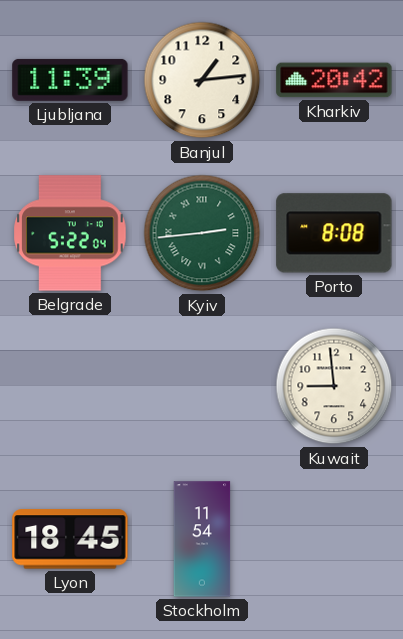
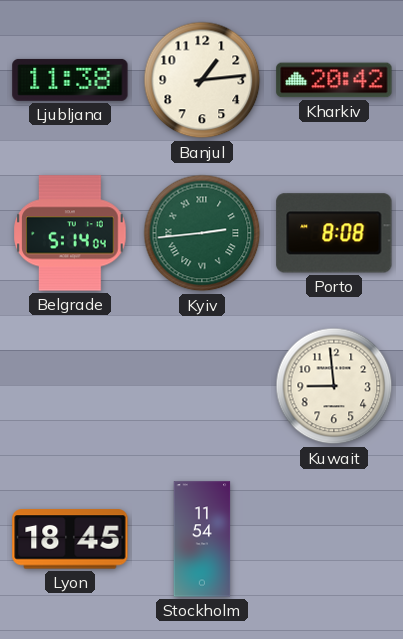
Ljubljana: 11:39 -> 11:38 (70, 80)
Belgrade: 5:22 -> 5:14 (70, 233)
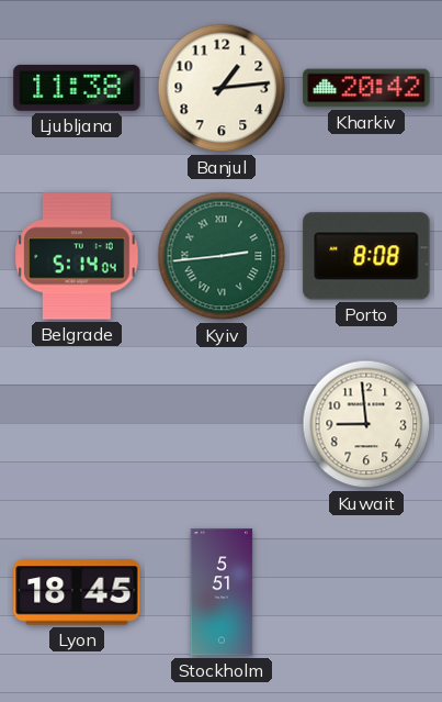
Stockholm: 11:54 -> 5:51 (222, 592)
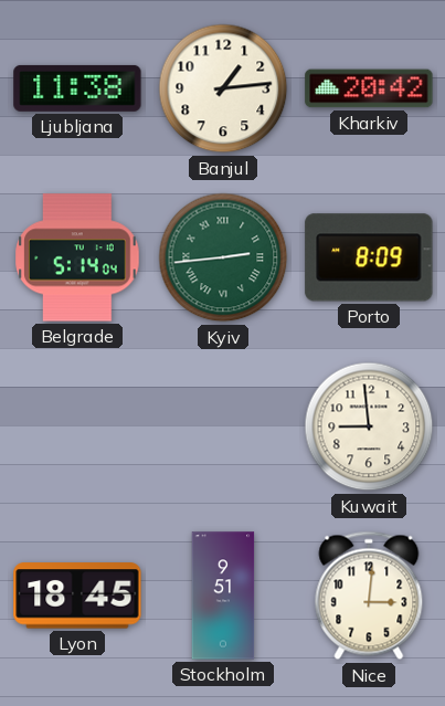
Porto: 8:08 -> 8:09 (369, 257)
Stockholm: 5:51 -> 9:51 (223, 596)
Nice: none -> 3:01 (369, 596)
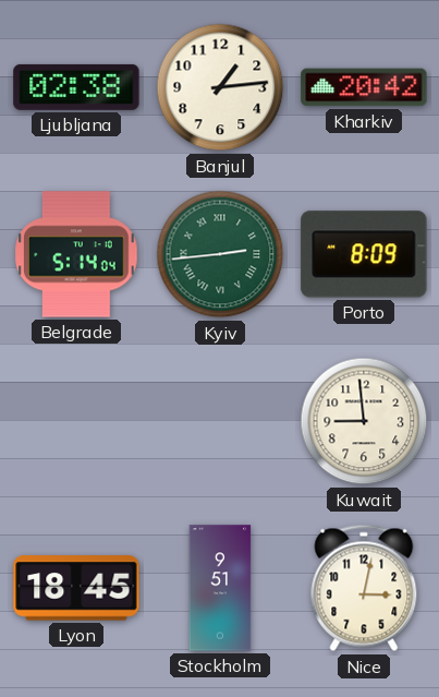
Ljubljana: 11:38 -> 02:38 (76, 87)
Nice: 3:01 -> 3:02 (364, 588)
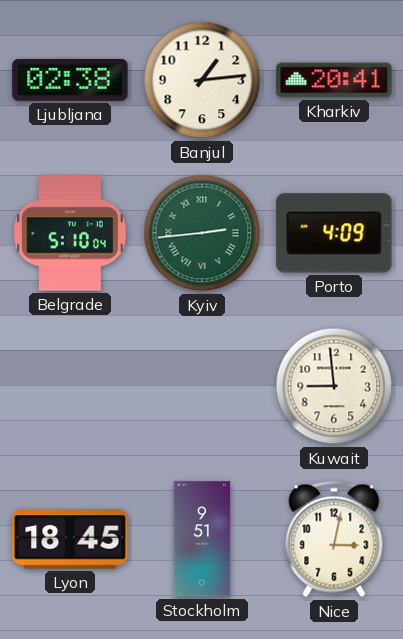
Kharkiv: 20:42 -> 20:41 (334, 80)
Belgrade: 5:14 -> 5:10 (70, 233)
Porto: 8:09 -> 4:09 (334, 233)
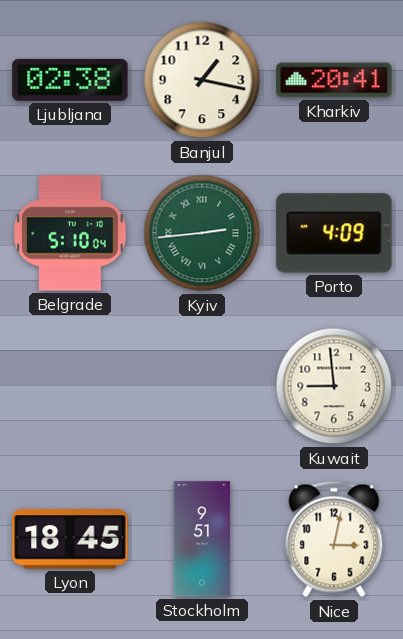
Banjul: 1:14 -> 1:17 (202, 80)
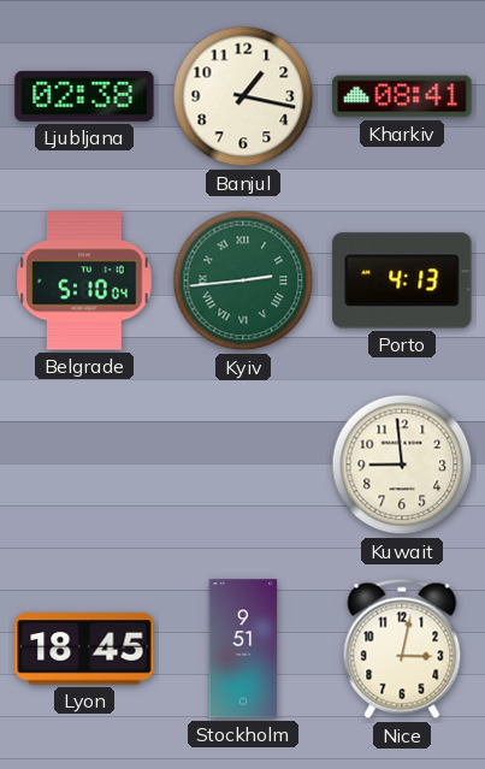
Kharkiv: 20:41 -> 08:41 (402, 96)
Porto: 4:09 -> 4:13 (402, 280)
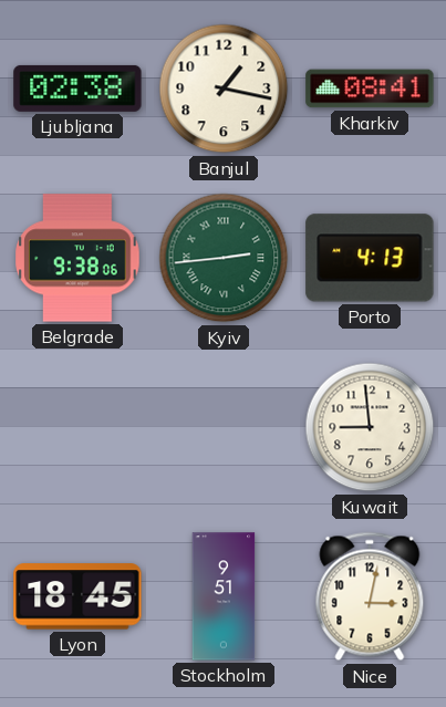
Belgrade: 5:10 -> 9:38 (77, 258)
